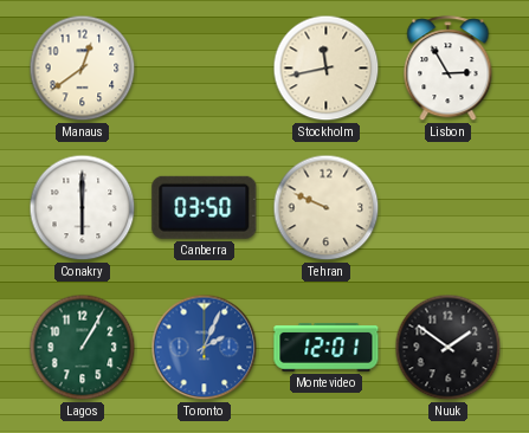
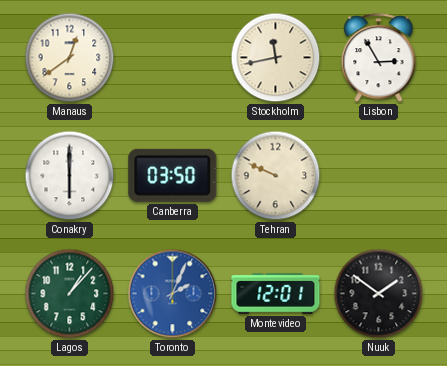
Lagos: 1:05 -> 1:07 (70, 294)
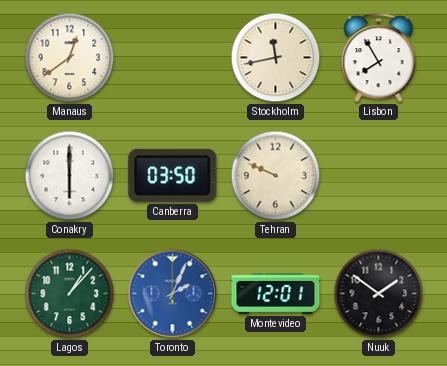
Lisbon: 2:55 -> 7:55 (379, 58)
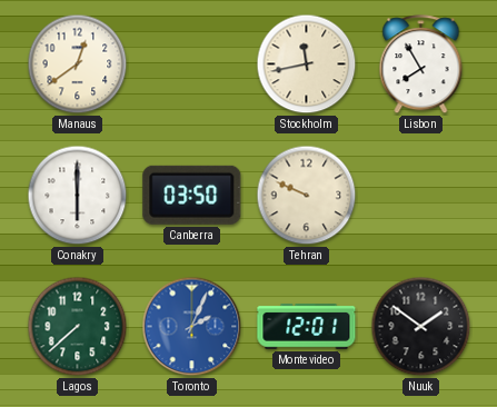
Lagos: 1:07 -> 7:38 (78, 327)
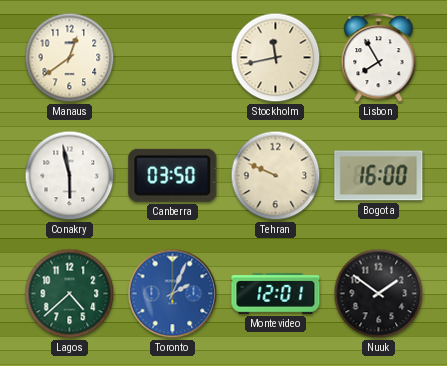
Conakry: 6:00 -> 5:58 (70, 176)
Bogota: none -> 16:00 (379, 176)
Lagos: 7:38 -> 4:38 (70, 294)
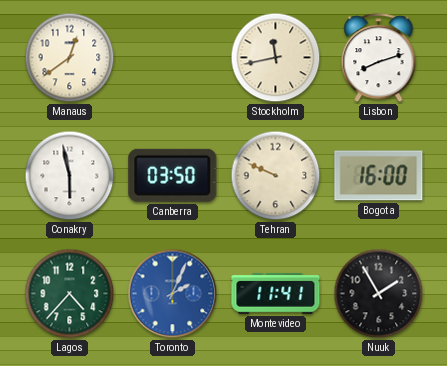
Lisbon: 7:55 -> 8:12 (379, 58)
Lagos: 4:38 -> 4:37 (70, 294)
Montevideo: 12:01 -> 11:41 (276, 294)
Nuuk: 1:51 -> 1:55 (379, 294)
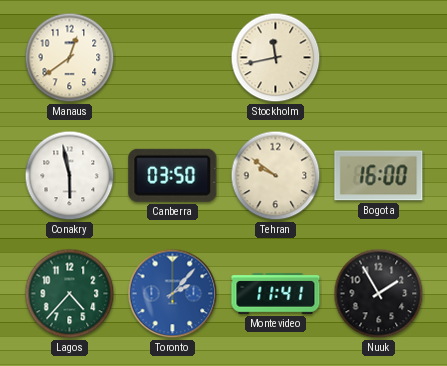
Lisbon: 8:12 -> none (379, 58)
Tehran: 9:49 -> 9:51 (276, 176)
Toronto: 2:04 -> 2:07 (173, 294)
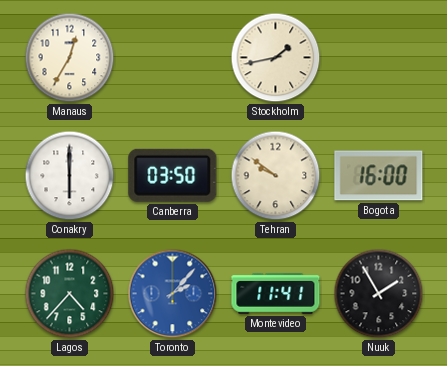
Manaus: 12:39 -> 12:35 (70, 58)
Stockholm: 11:43 -> 1:43 (276, 58)
Conakry: 5:58 -> 6:00 (70, 176)
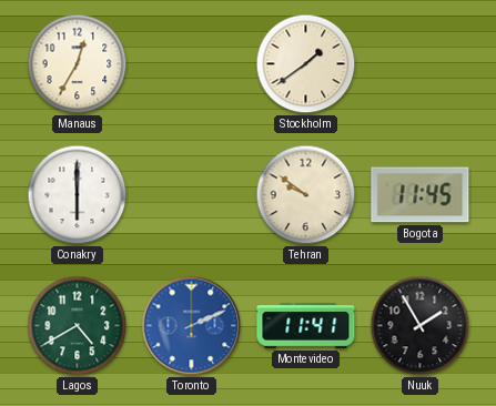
Stockholm: 1:43 -> 1:39 (306, 64)
Canberra: 03:50 -> none (173, 175)
Bogota: 16:00 -> 11:45 (421, 195)
Lagos: 4:37 -> 4:40 (78, 326)
Toronto: 2:07 -> 2:11 (192, 326)
